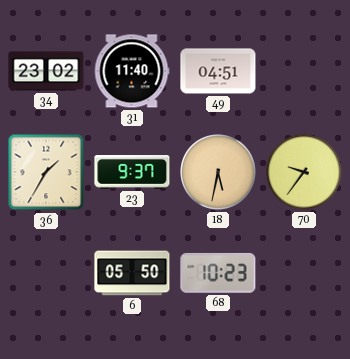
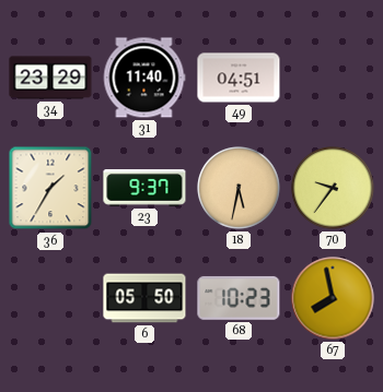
34: 23:02 -> 23:29 (50, 78)
67: none -> 7:58 (333, 298)
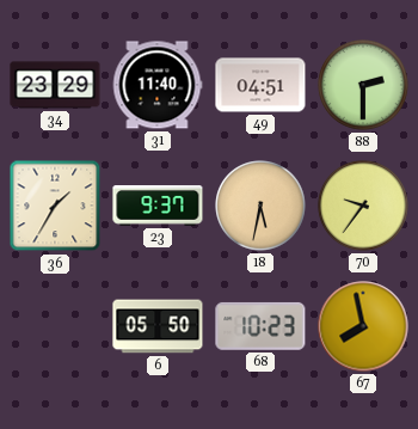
88: none -> 2:30 (363, 85)
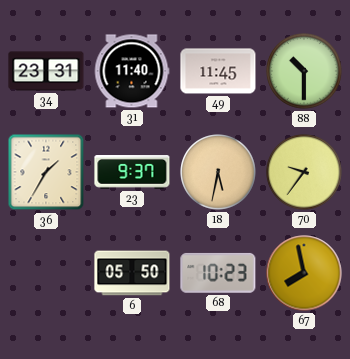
34: 23:29 -> 23:31 (46, 71)
49: 04:51 -> 11:45 (218, 71)
88: 2:30 -> 10:30 (304, 71)
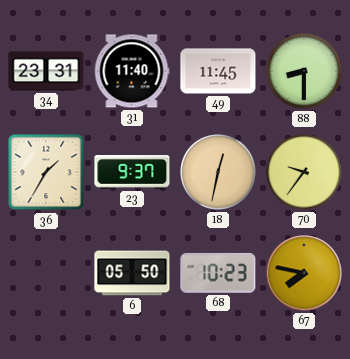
88: 10:30 -> 8:30 (304, 71)
18: 5:32 -> 12:32 (218, 172)
67: 7:58 -> 7:47 (304, 273)
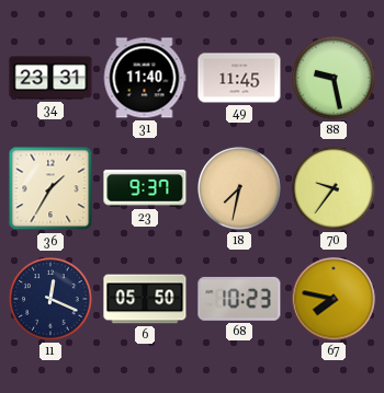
88: 8:30 -> 9:28 (334, 78)
18: 12:32 -> 7:32 (239, 188)
11: none -> 12:19 (50, 299)
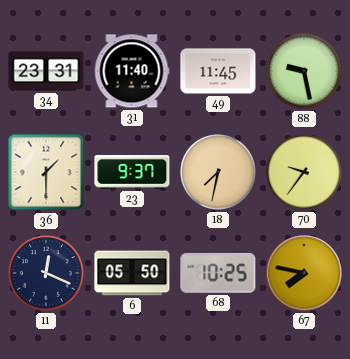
36: 1:35 -> 1:30 (46, 172)
68: 10:23 -> 10:25 (218, 273)
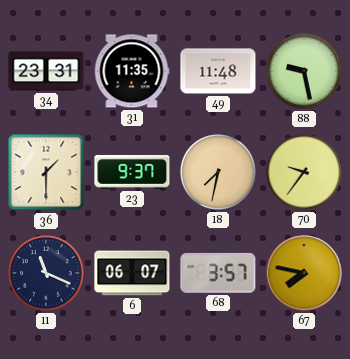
31: 11:40 -> 11:35 (132, 71)
49: 11:45 -> 11:48 (218, 71)
11: 12:19 -> 11:19 (46, 273)
6: 05:50 -> 06:07 (132, 273)
68: 10:25 -> 3:57 (218, 273)
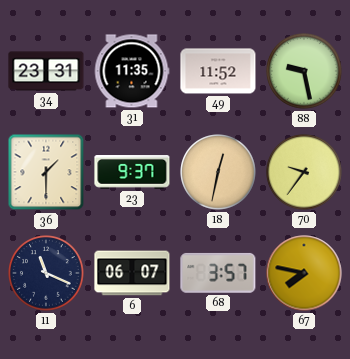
49: 11:48 -> 11:52 (218, 71)
18: 7:32 -> 12:32 (218, 172)
